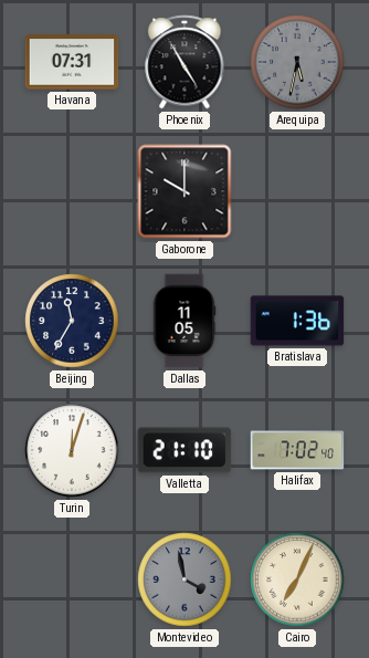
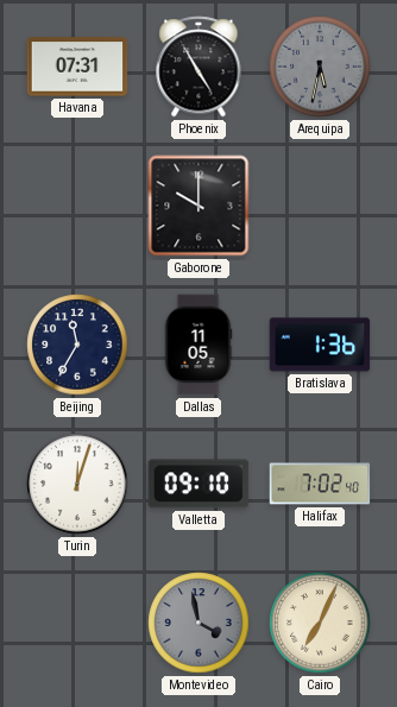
Valletta: 21:10 -> 09:10 (198, 484)
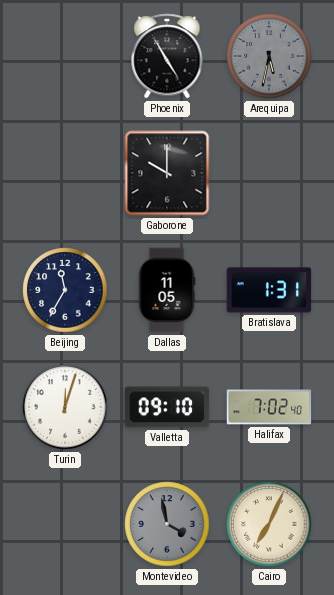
Havana: 07:31 -> none (77, 67)
Bratislava: 1:36 -> 1:31 (269, 290)
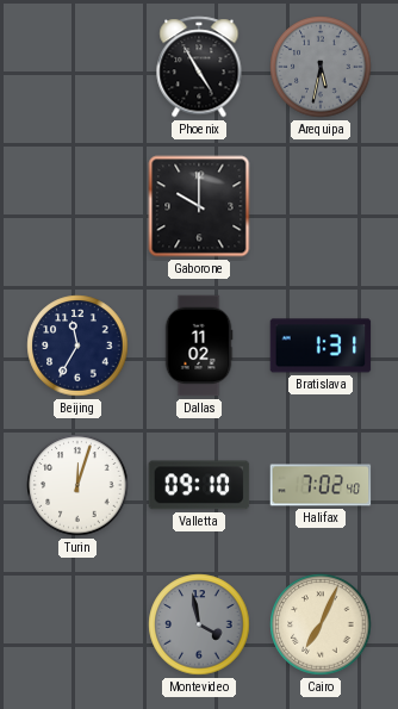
Dallas: 11:05 -> 11:02 (199, 346)
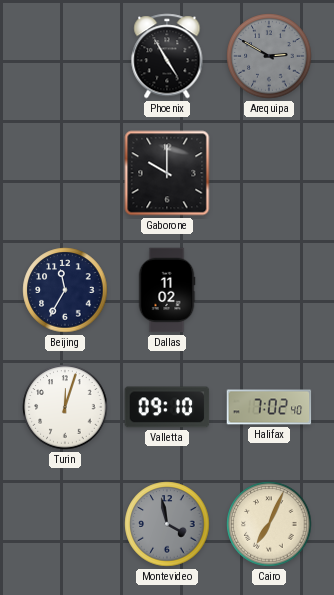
Arequipa: 5:32 -> 2:50 (269, 56)
Bratislava: 1:31 -> none (321, 346)
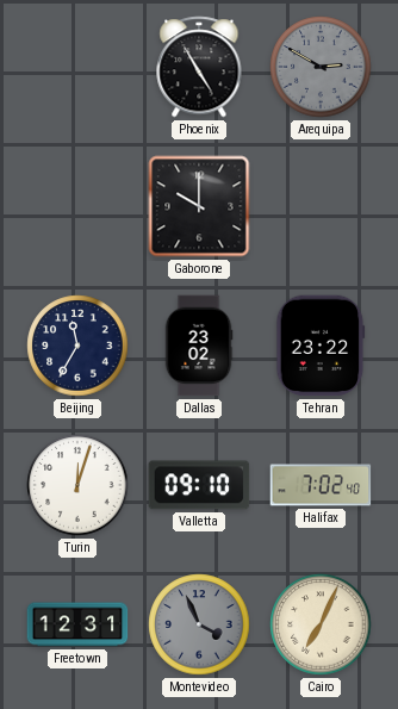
Dallas: 11:02 -> 23:02 (199, 346)
Tehran: none -> 23:22 (321, 346)
Freetown: none -> 12:31 (77, 624)
Montevideo: 3:58 -> 3:56 (199, 624)
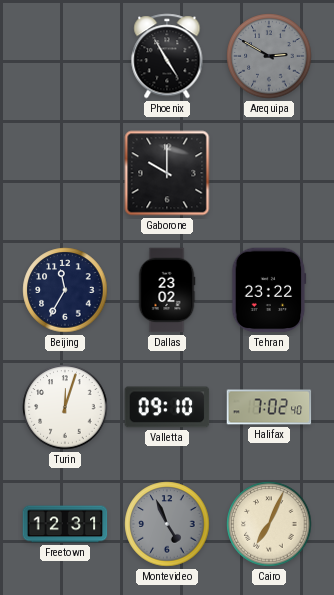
Montevideo: 3:56 -> 4:56 (167, 524)
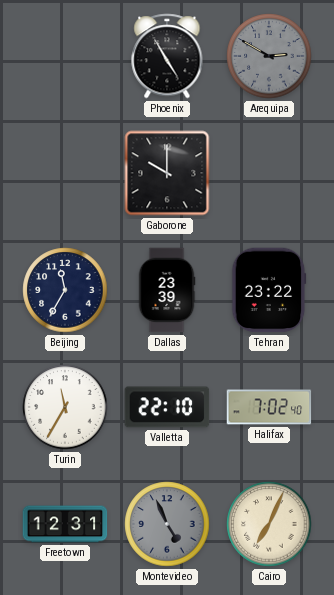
Dallas: 23:02 -> 23:39 (167, 290)
Turin: 12:03 -> 11:35 (65, 407)
Valletta: 09:10 -> 22:10 (167, 407)
